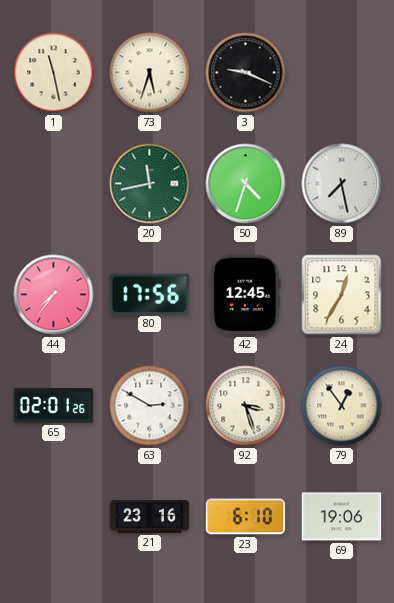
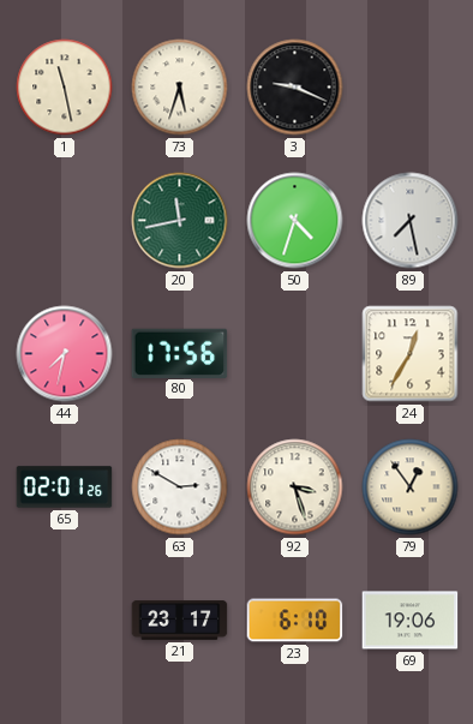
44: 7:36 -> 7:32 (65, 354)
42: 12:45 -> none (245, 295)
21: 23:16 -> 23:17 (180, 621)
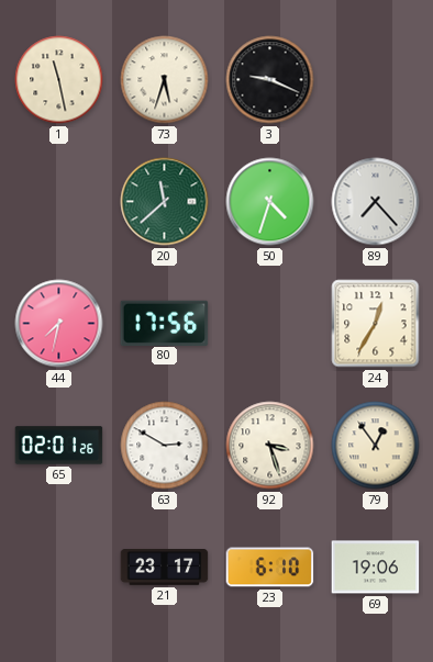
20: 11:43 -> 11:38 (165, 202)
89: 7:28 -> 7:23 (376, 202)
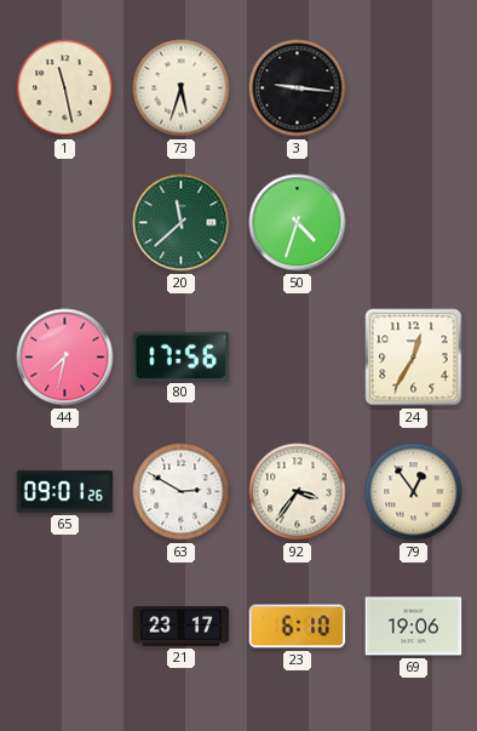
3: 9:19 -> 9:16 (298, 88)
89: 7:23 -> none (376, 202)
65: 02:01 -> 09:01 (65, 492)
92: 3:27 -> 3:36 (298, 492)
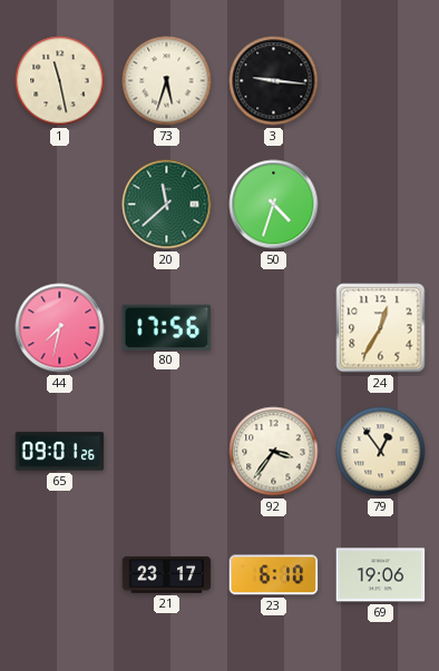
63: 2:50 -> none (182, 492)
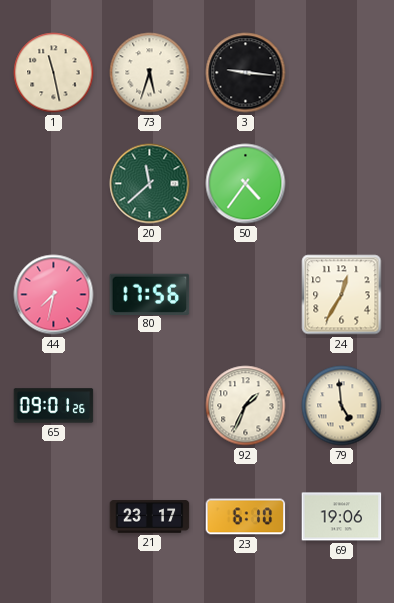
50: 4:33 -> 4:36 (246, 184)
92: 3:36 -> 1:34 (246, 406)
79: 12:54 -> 4:59 (342, 406)
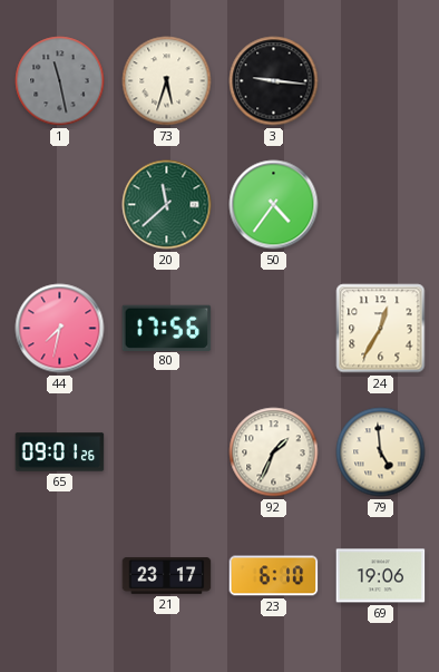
1 dial: cream -> grey (60, 81)
